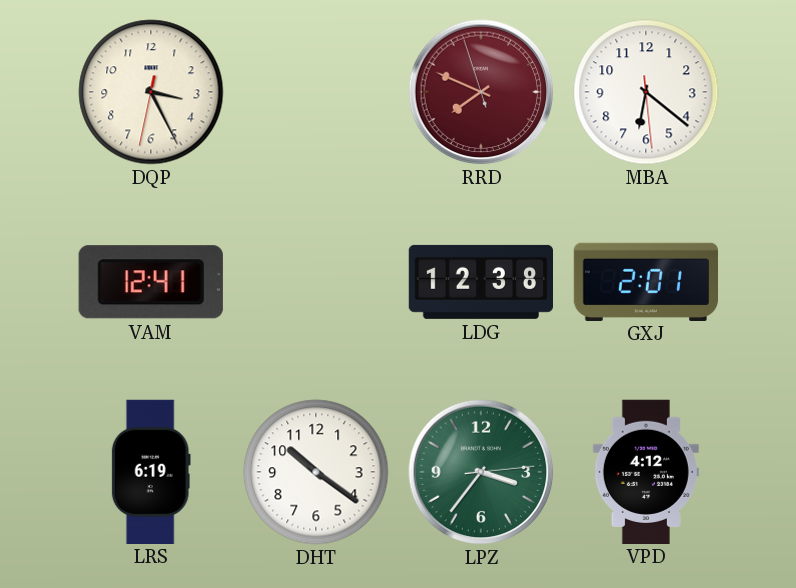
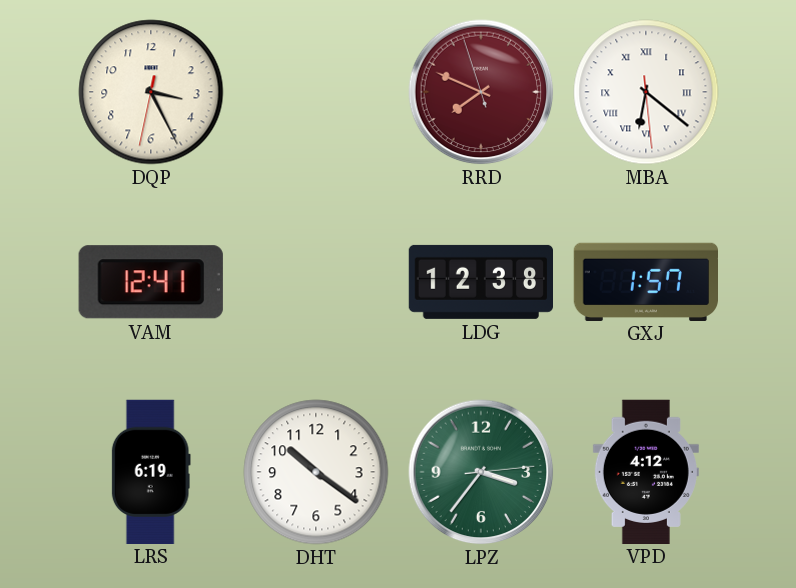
MBA numerals: Arabic -> Roman (646, 92)
GXJ: 2:01 -> 1:57 (645, 281)
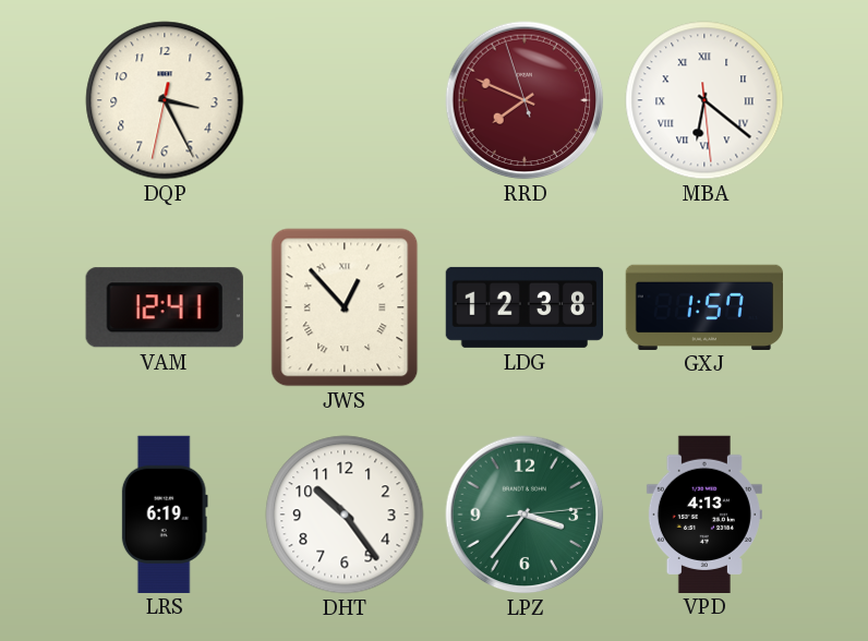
JWS: none -> 12:53 (345, 307)
DHT: 10:21 -> 10:24 (345, 515)
VPD: 4:12 -> 4:13 (704, 513)
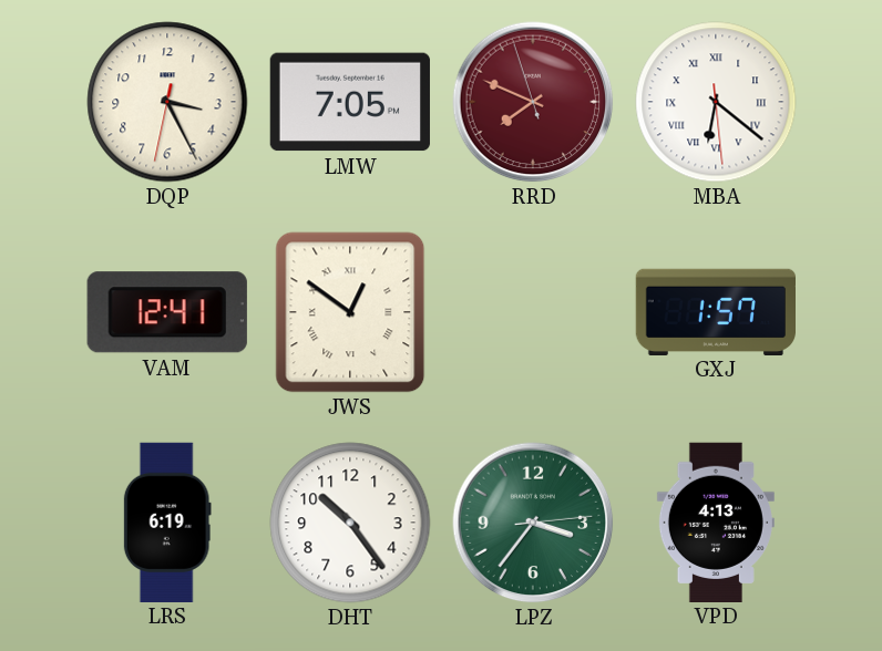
LMW: none -> 7:05 (350, 102)
JWS: 12:53 -> 12:51 (350, 312)
LDG: 12:38 -> none (523, 307)
